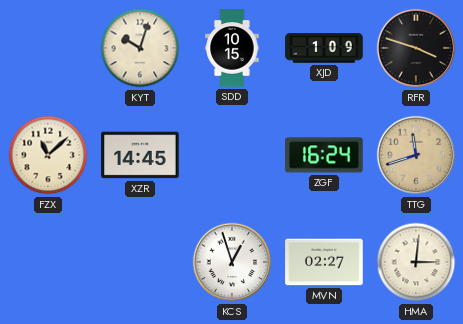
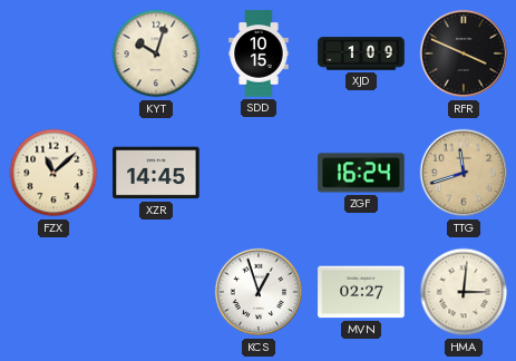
RFR: 3:48 -> 3:49 (464, 53)
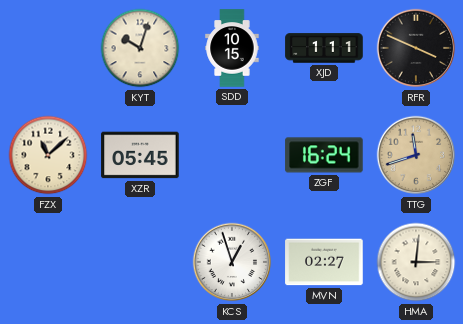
XJD: 1:09 -> 1:11 (324, 48)
XZR: 14:45 -> 05:45 (140, 155)
